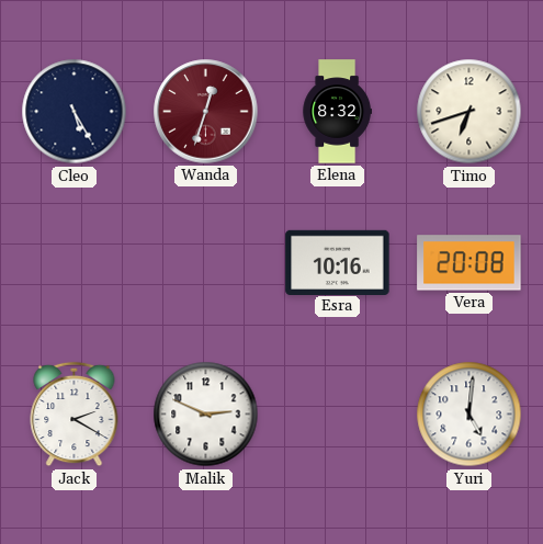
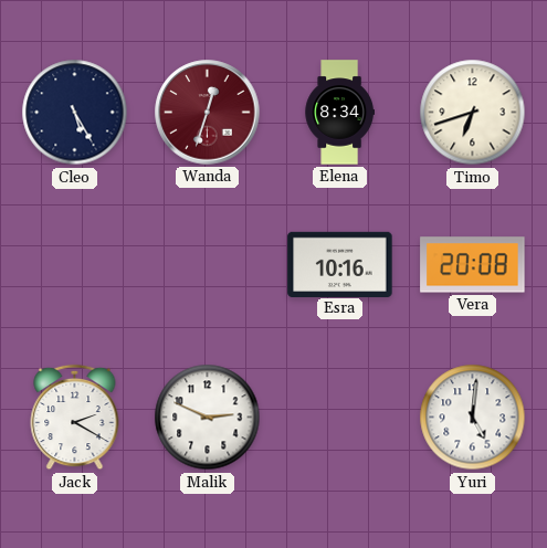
Elena: 8:32 -> 8:34 (339, 113)
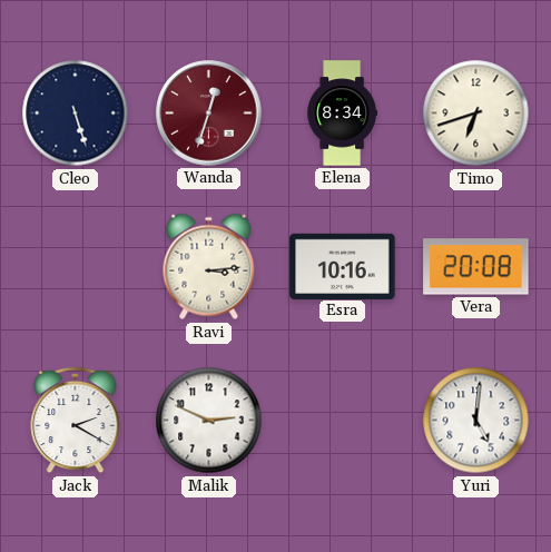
Cleo: 5:25 -> 5:27 (76, 114)
Ravi: none -> 3:14 (209, 267)
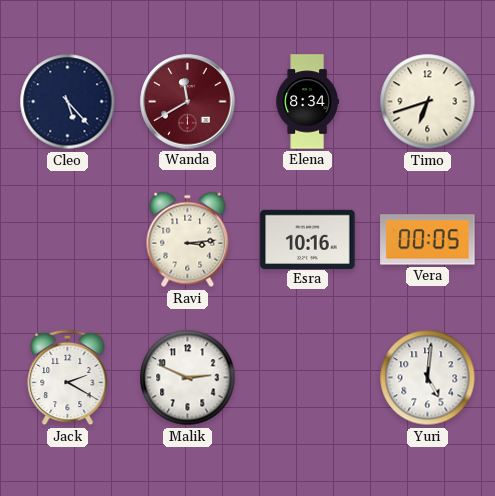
Cleo: 5:27 -> 5:23 (68, 102)
Wanda: 12:33 -> 11:40 (188, 102)
Vera: 20:08 -> 00:05 (428, 240)
